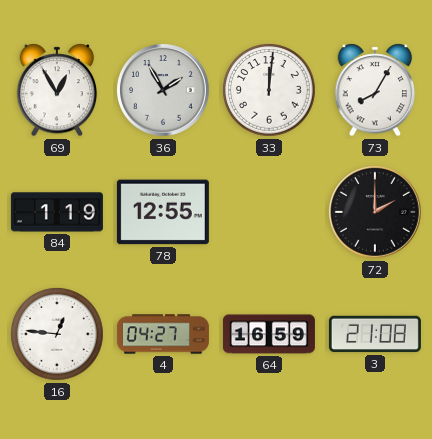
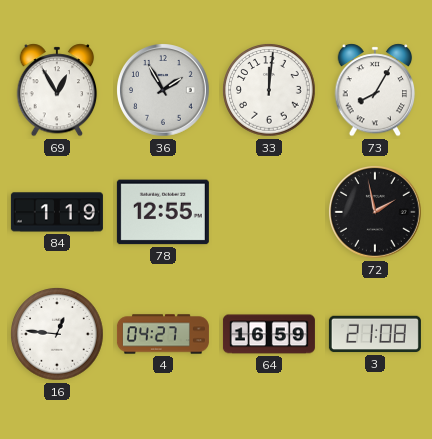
72: 2:00 -> 1:58 (376, 213)
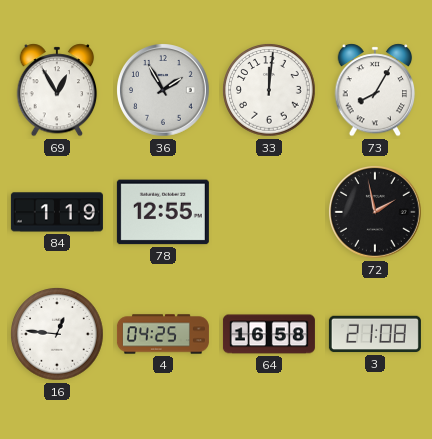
4: 04:27 -> 04:25 (163, 334)
64: 16:59 -> 16:58 (269, 334)
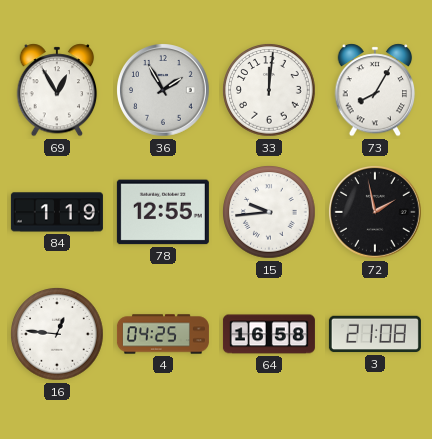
15: none -> 9:44 (269, 212)
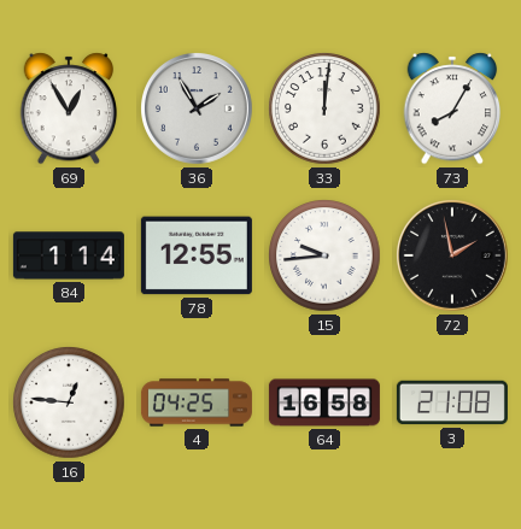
84: 1:19 -> 1:14 (69, 255)
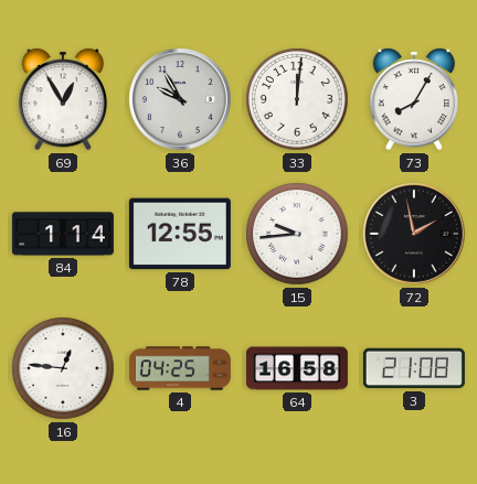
36: 1:55 -> 9:55 (181, 100)
